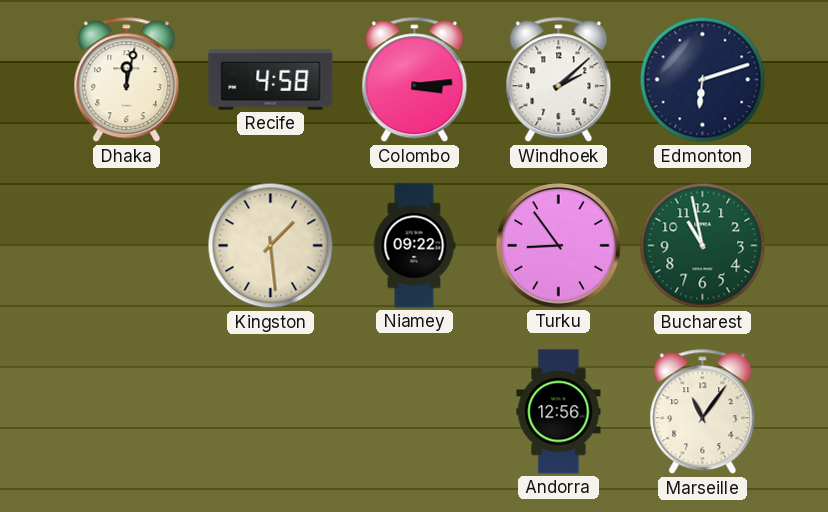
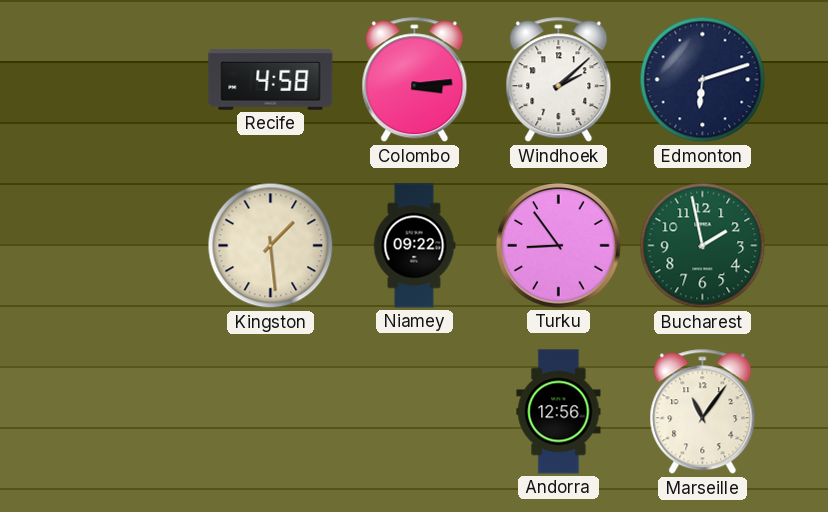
Dhaka: 12:02 -> none (127, 80)
Bucharest: 10:58 -> 1:58 (703, 246)
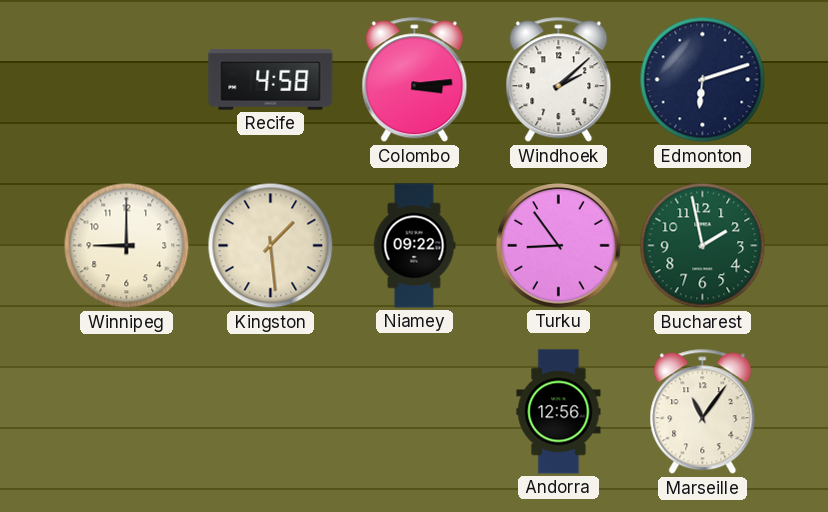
Winnipeg: none -> 9:00 (127, 246)
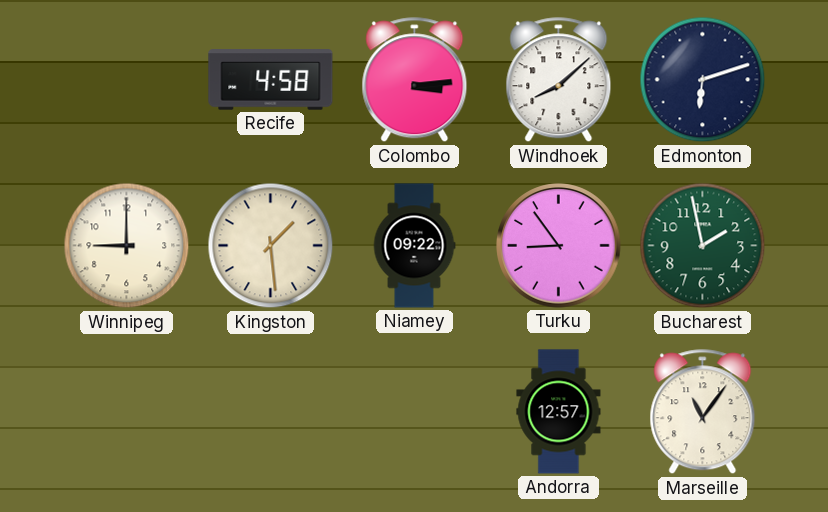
Windhoek: 2:08 -> 8:08 (559, 80)
Andorra: 12:56 -> 12:57 (559, 412)
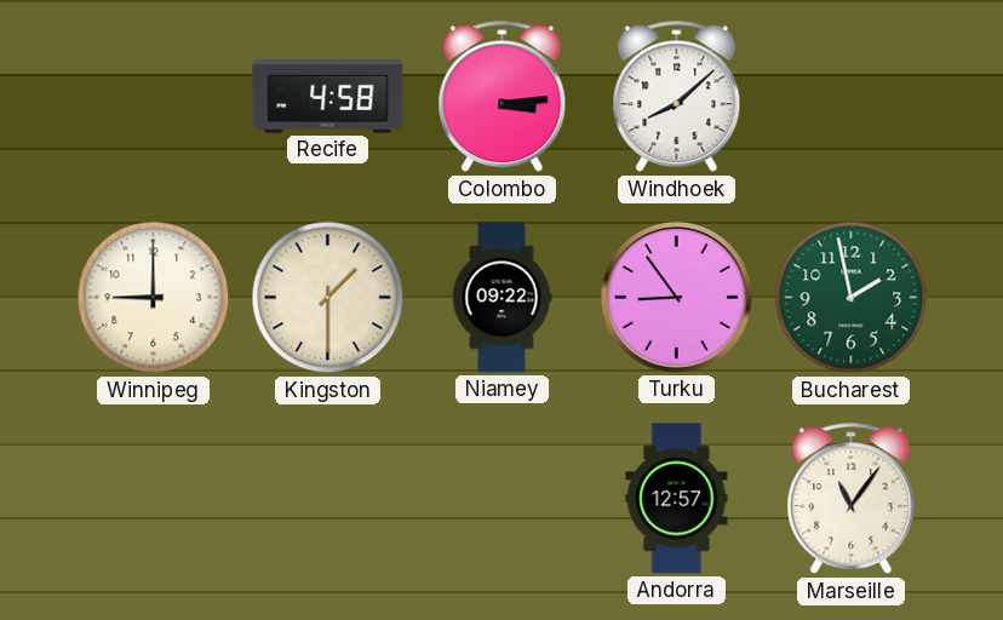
Edmonton: 6:12 -> none (703, 80)
Kingston: 1:29 -> 1:30 (328, 298)
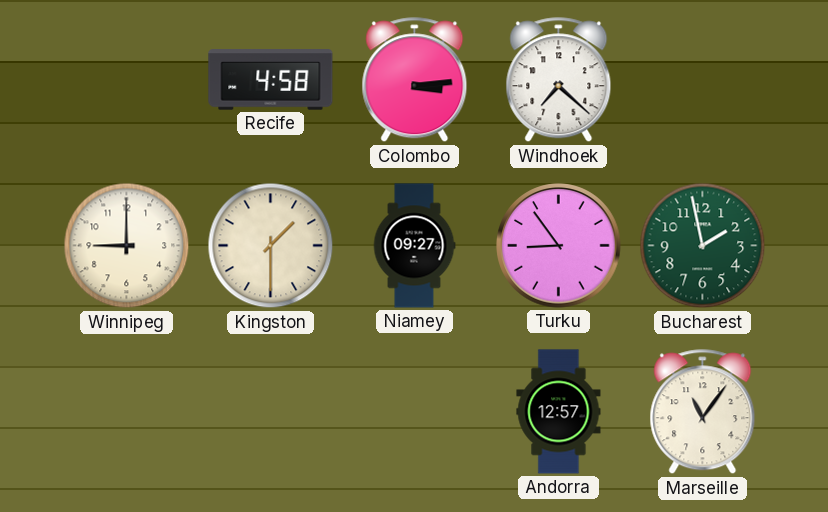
Windhoek: 8:08 -> 7:22 (559, 80)
Niamey: 09:22 -> 09:27 (414, 246)
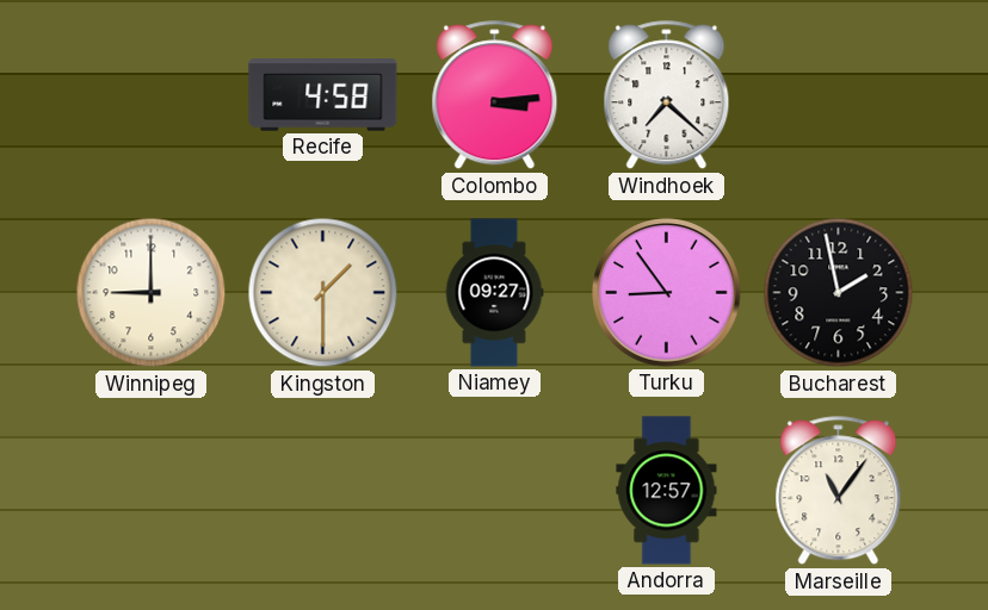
Bucharest dial: green -> black (839, 293)
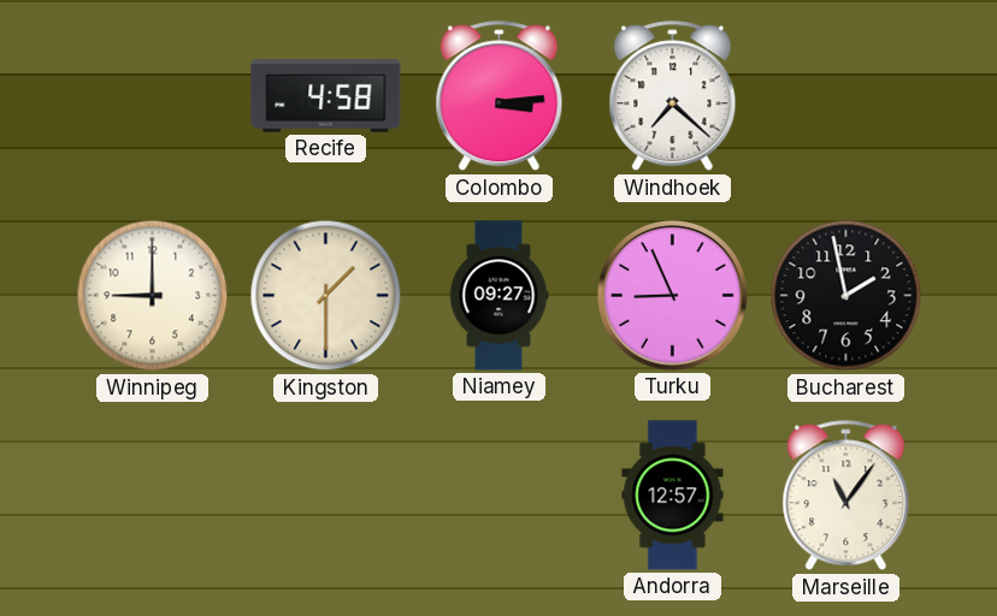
Turku: 8:54 -> 8:56 (673, 296)
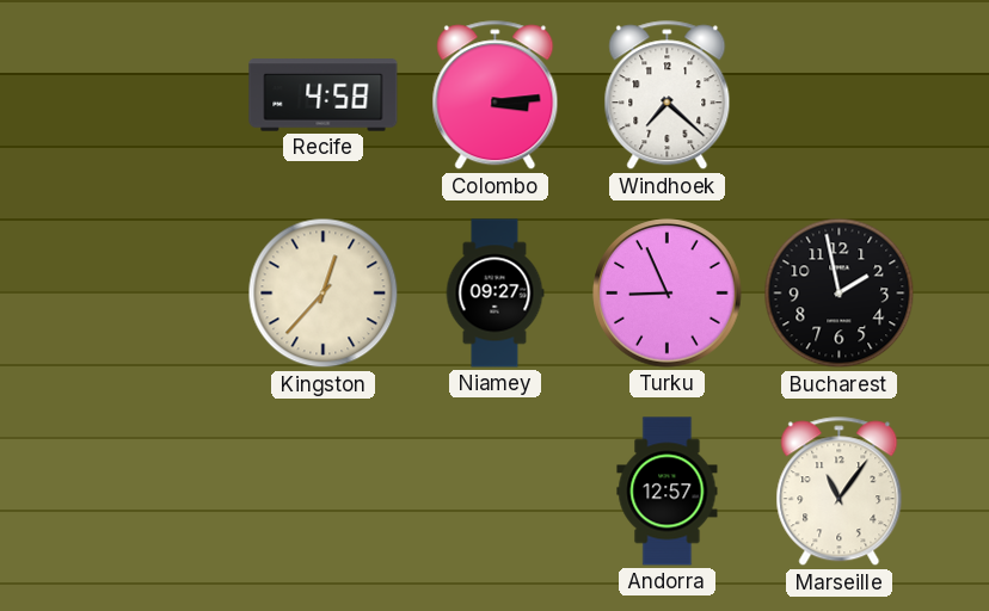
Winnipeg: 9:00 -> none (153, 296)
Kingston: 1:30 -> 12:37 (324, 294)
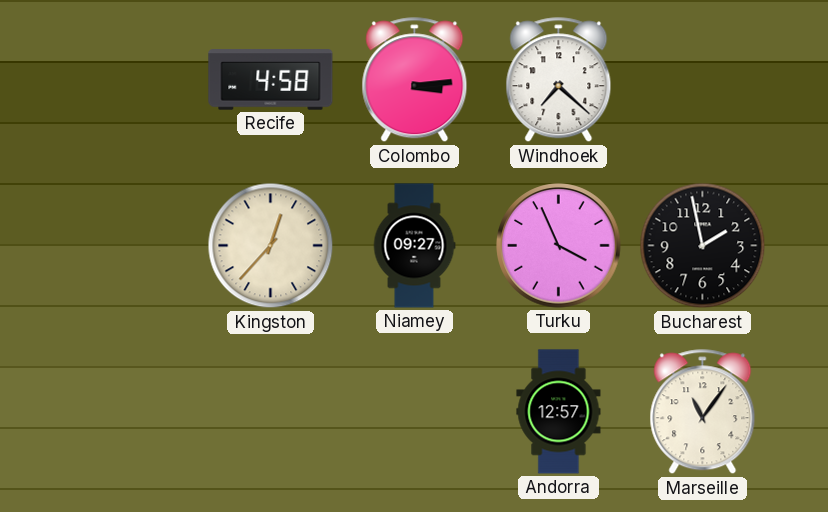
Turku: 8:56 -> 3:56 (559, 246)
